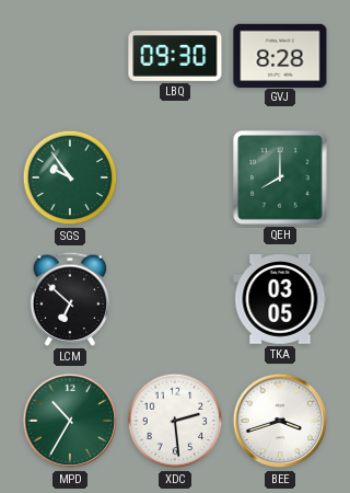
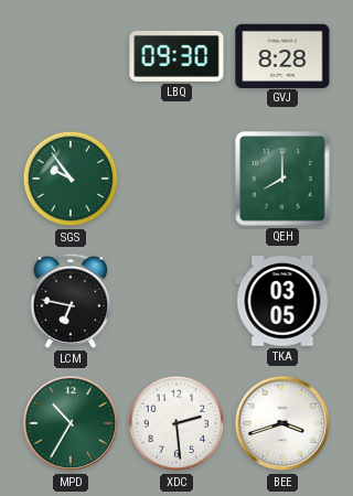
LCM: 6:52 -> 6:47 (71, 301)
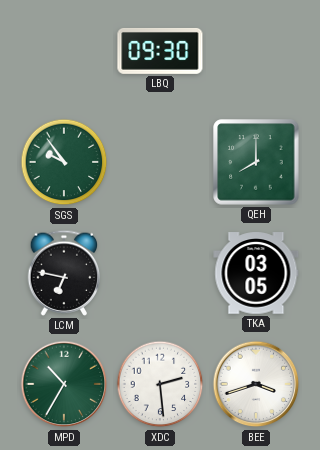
GVJ: 8:28 -> none (282, 55)
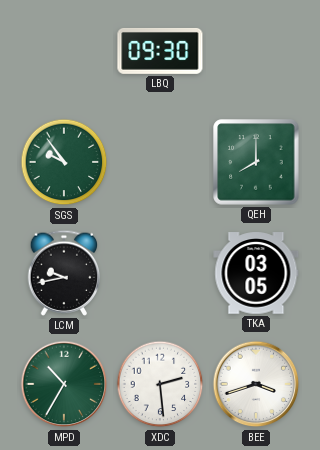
LCM: 6:47 -> 9:43 (64, 273)
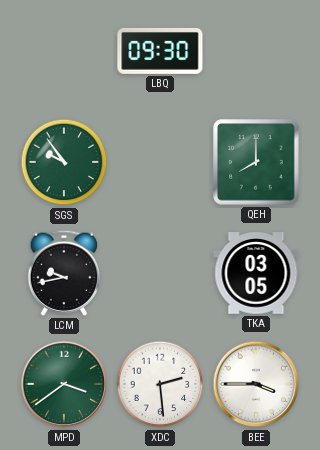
MPD: 10:35 -> 3:39 (64, 384)
BEE: 3:42 -> 3:45 (256, 384)
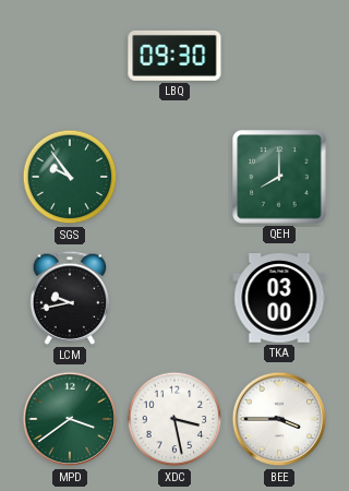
TKA: 03:05 -> 03:00 (279, 298)
XDC: 2:29 -> 3:28 (174, 419)
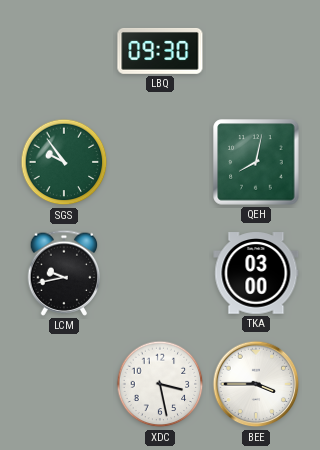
QEH: 8:00 -> 8:02 (256, 162)
MPD: 3:39 -> none (70, 419)
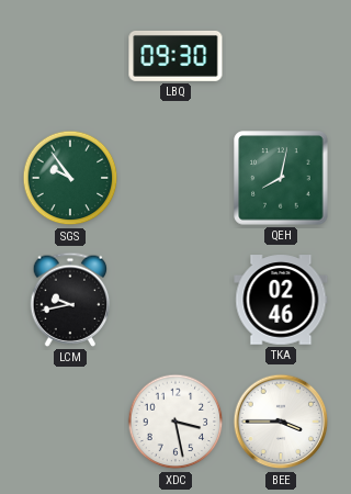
TKA: 03:00 -> 02:46 (281, 300)
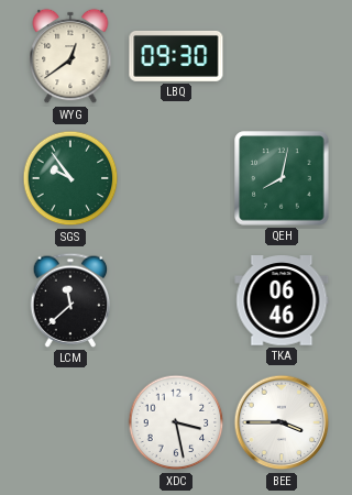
WYG: none -> 12:39 (70, 56)
LCM: 9:43 -> 11:38 (70, 300)
TKA: 02:46 -> 06:46 (282, 300)
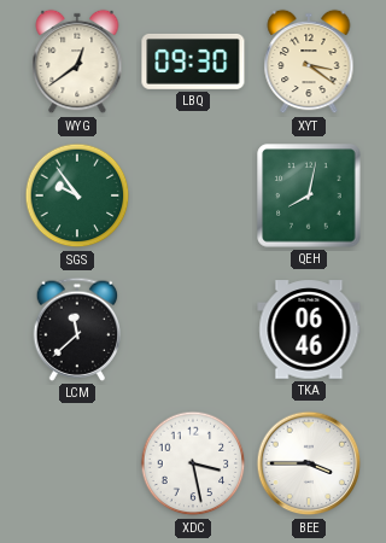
XYT: none -> 3:21 (309, 62)
